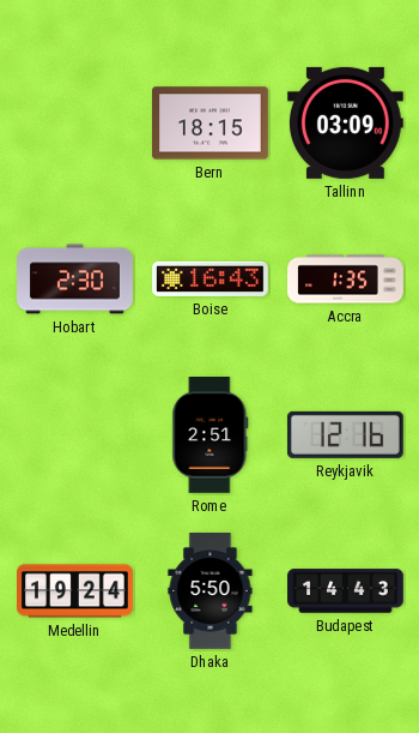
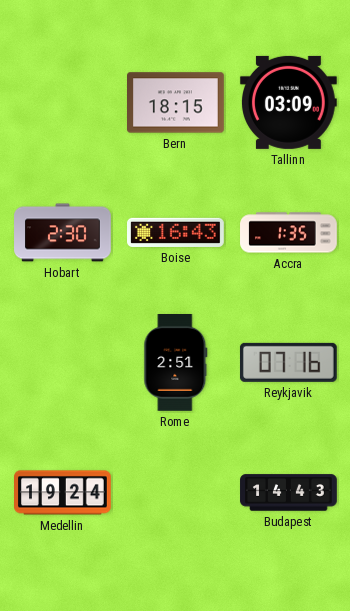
Reykjavik: 12:16 -> 07:16 (288, 362)
Dhaka: 5:50 -> none (211, 591)
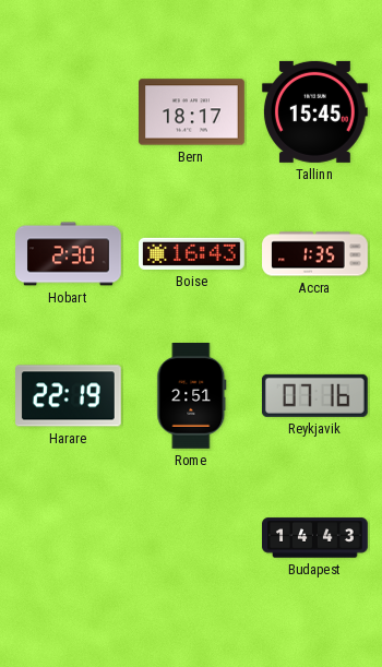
Bern: 18:15 -> 18:17 (192, 112)
Tallinn: 03:09 -> 15:45 (314, 111)
Harare: none -> 22:19 (69, 396)
Medellin: 19:24 -> none (63, 493)
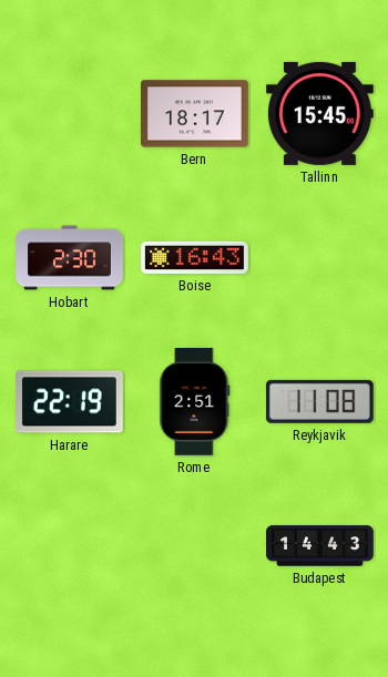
Accra: 1:35 -> none (315, 254)
Reykjavik: 07:16 -> 11:08 (319, 401)
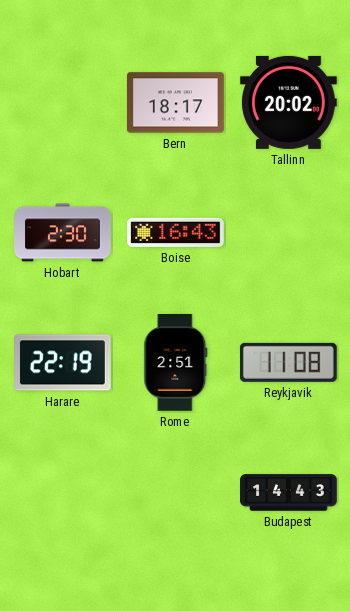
Tallinn: 15:45 -> 20:02 (288, 102)
